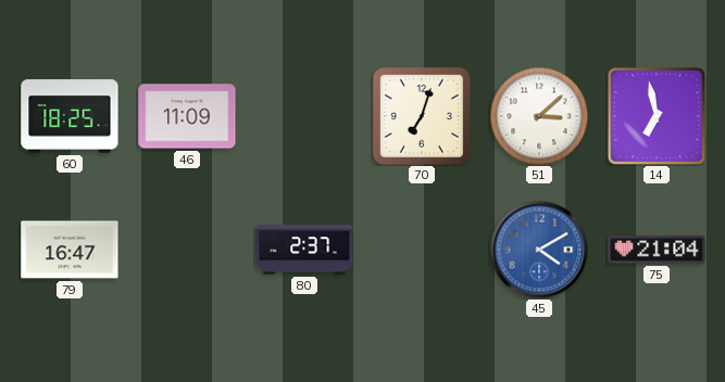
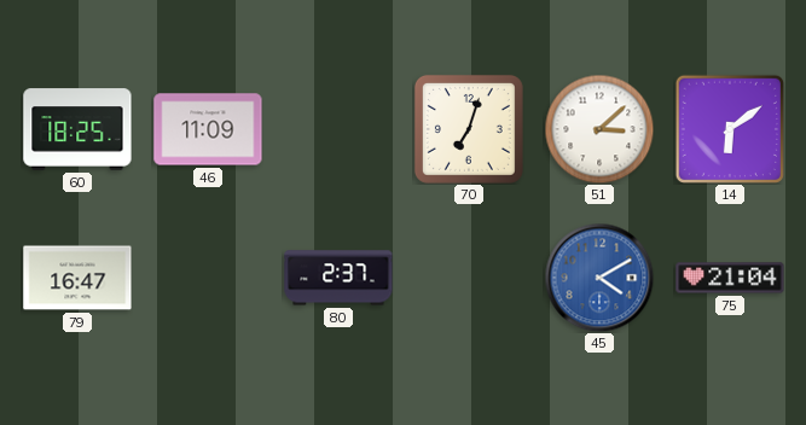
14: 6:58 -> 6:09 (730, 129)
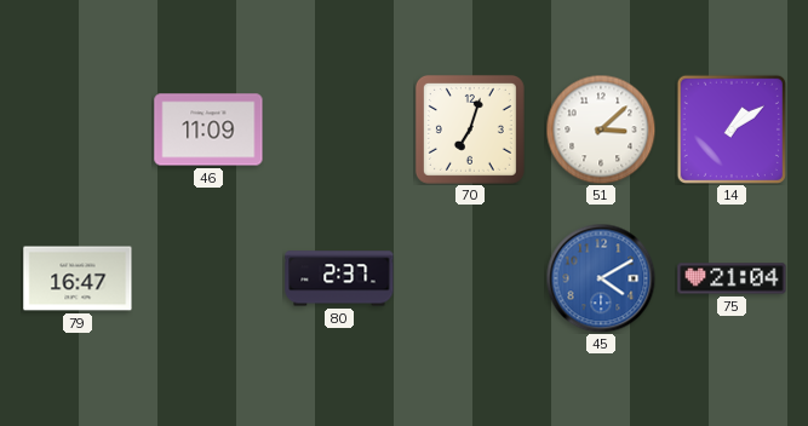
60: 18:25 -> none (77, 129)
14: 6:09 -> 1:09 (732, 129)
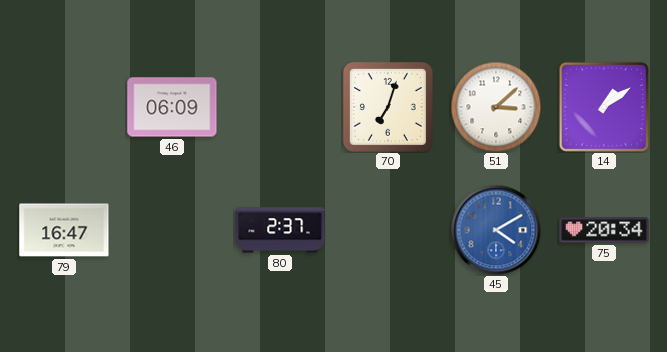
46: 11:09 -> 06:09 (172, 107)
75: 21:04 -> 20:34 (604, 230)
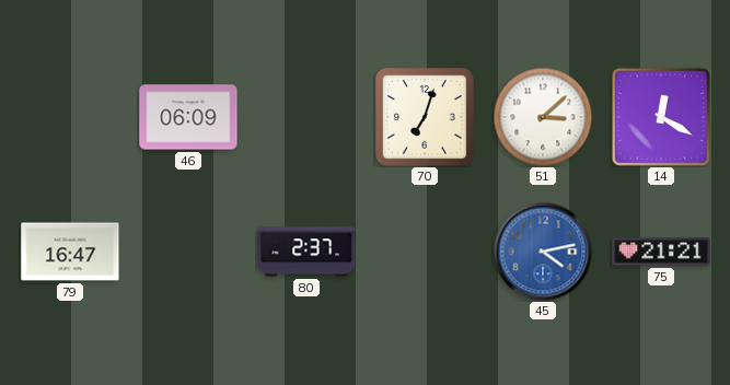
14: 1:09 -> 12:20 (661, 117)
45: 4:10 -> 4:13 (543, 252)
75: 20:34 -> 21:21 (661, 252)
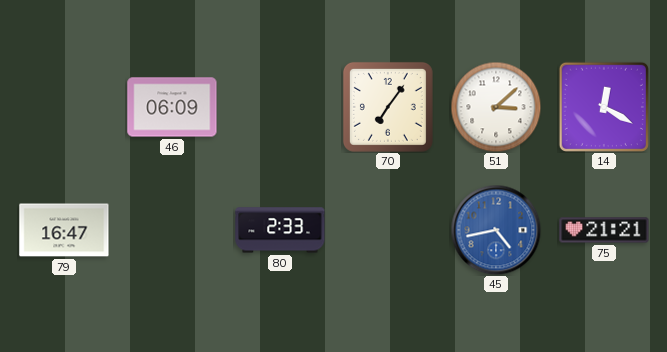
70: 7:03 -> 7:06 (388, 107)
80: 2:37 -> 2:33 (280, 230)
45: 4:13 -> 4:43 (496, 230)
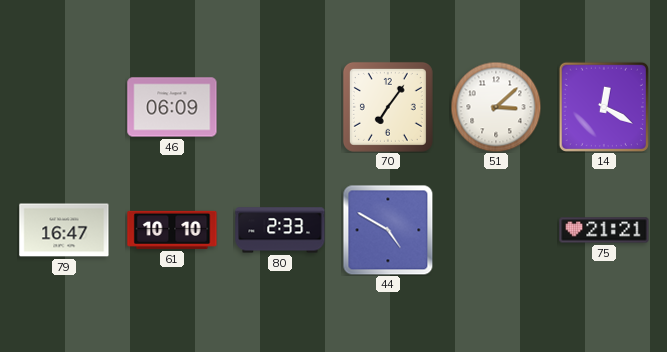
61: none -> 10:10 (172, 230)
44: none -> 4:50 (388, 230)
45: 4:43 -> none (496, 230)
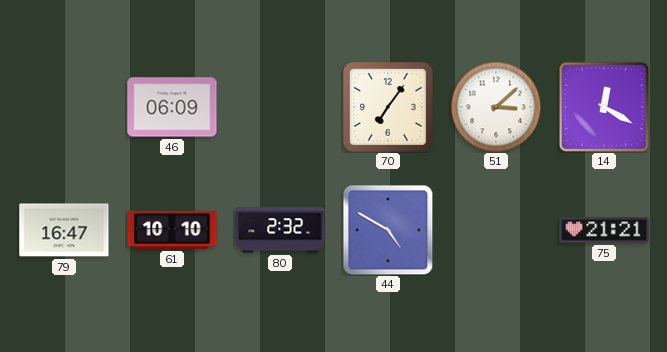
80: 2:33 -> 2:32 (280, 230)
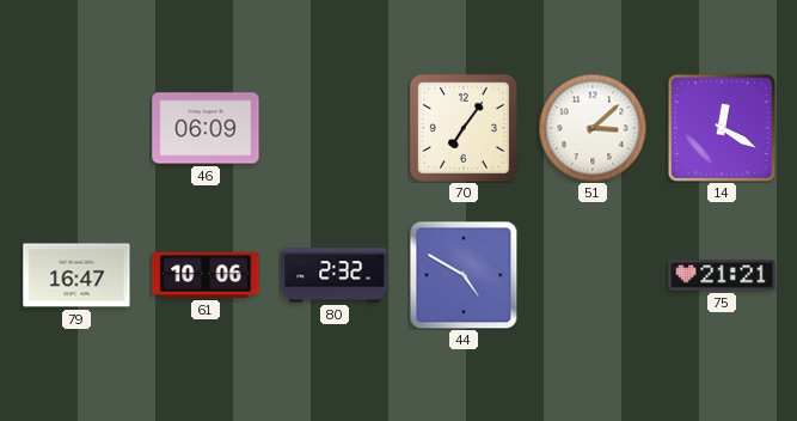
61: 10:10 -> 10:06 (206, 275)
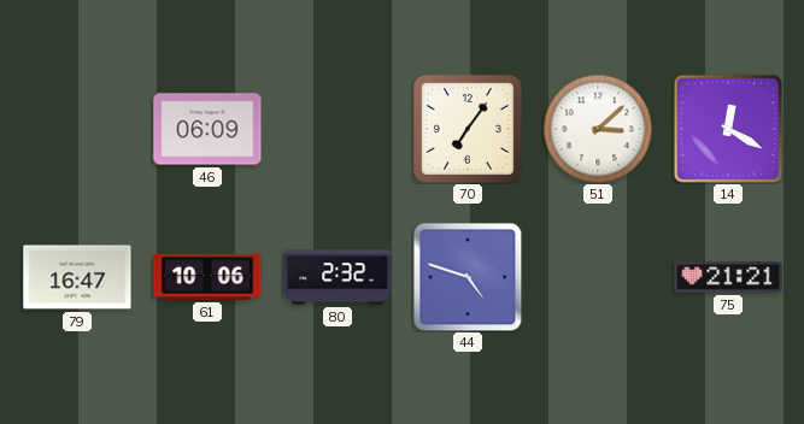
44: 4:50 -> 4:48 (468, 277)
